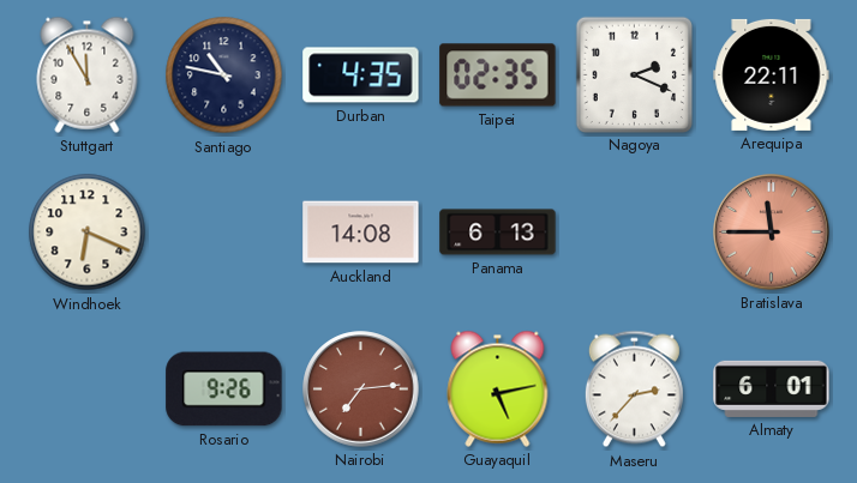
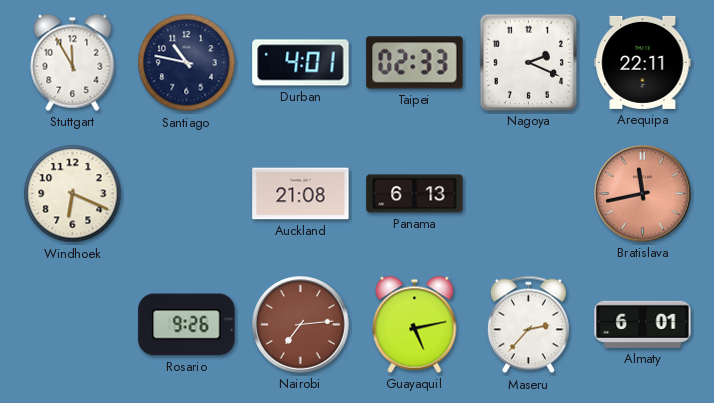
Durban: 4:35 -> 4:01 (301, 63)
Taipei: 02:35 -> 02:33 (415, 63)
Auckland: 14:08 -> 21:08 (301, 194)
Bratislava: 11:45 -> 11:43 (643, 194)
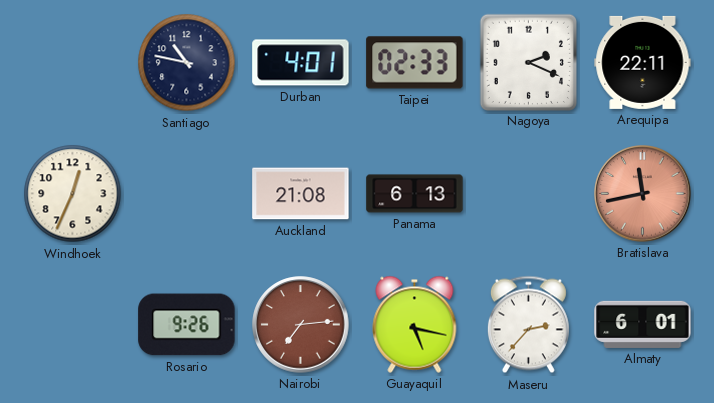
Stuttgart: 11:55 -> none (73, 62)
Windhoek: 6:19 -> 12:34 (73, 194)
Guayaquil: 5:13 -> 5:17 (415, 324)
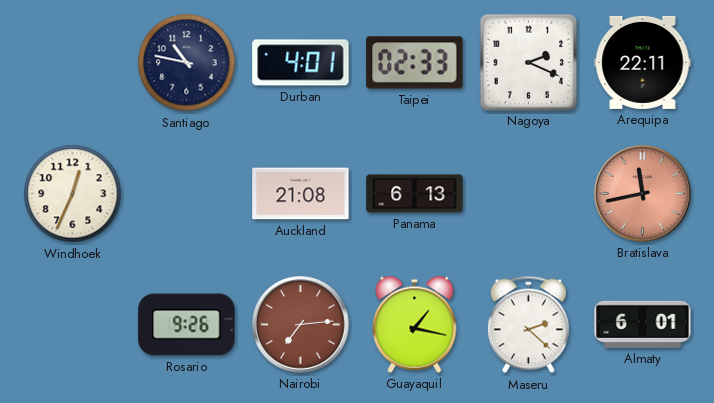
Guayaquil: 5:17 -> 1:17 (415, 324)
Maseru: 2:37 -> 2:22 (528, 325)
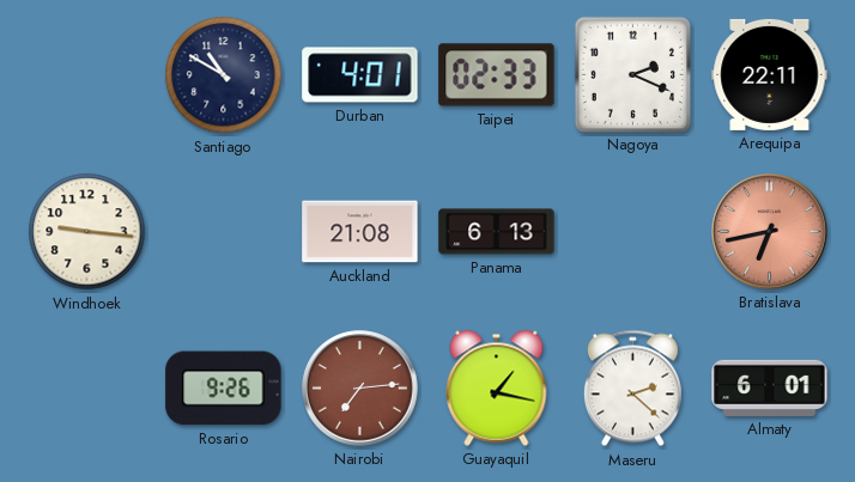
Santiago: 10:47 -> 10:50 (224, 75)
Windhoek: 12:34 -> 9:16 (87, 232)
Bratislava: 11:43 -> 6:43 (770, 232)
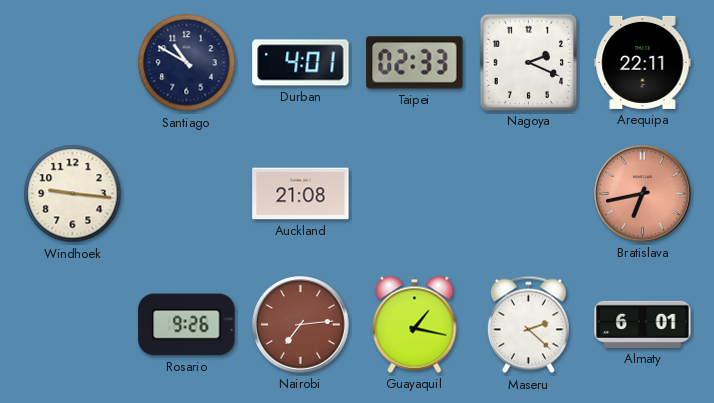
Panama: 6:13 -> none (497, 232)
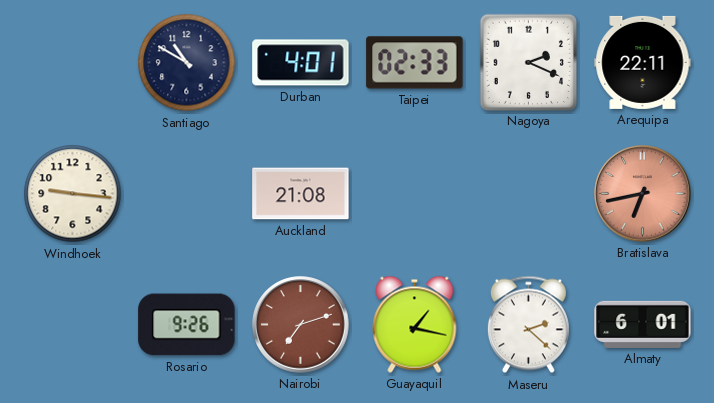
Nairobi: 7:14 -> 7:12 (301, 325)
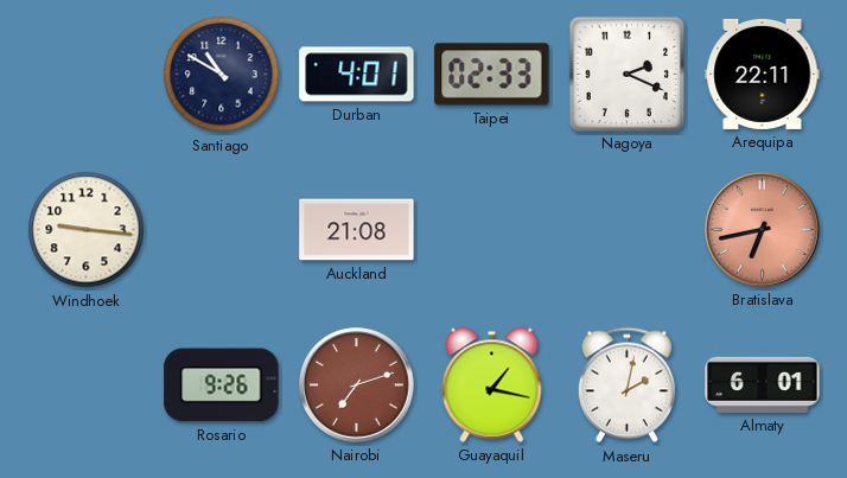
Maseru: 2:22 -> 2:02 (626, 385)
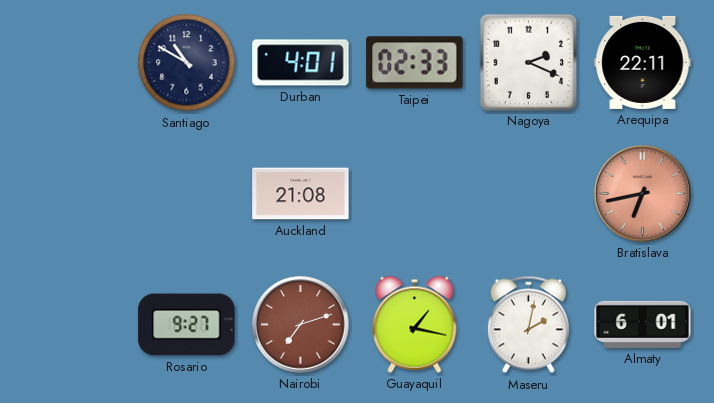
Windhoek: 9:16 -> none (87, 230)
Rosario: 9:26 -> 9:27 (187, 325)
